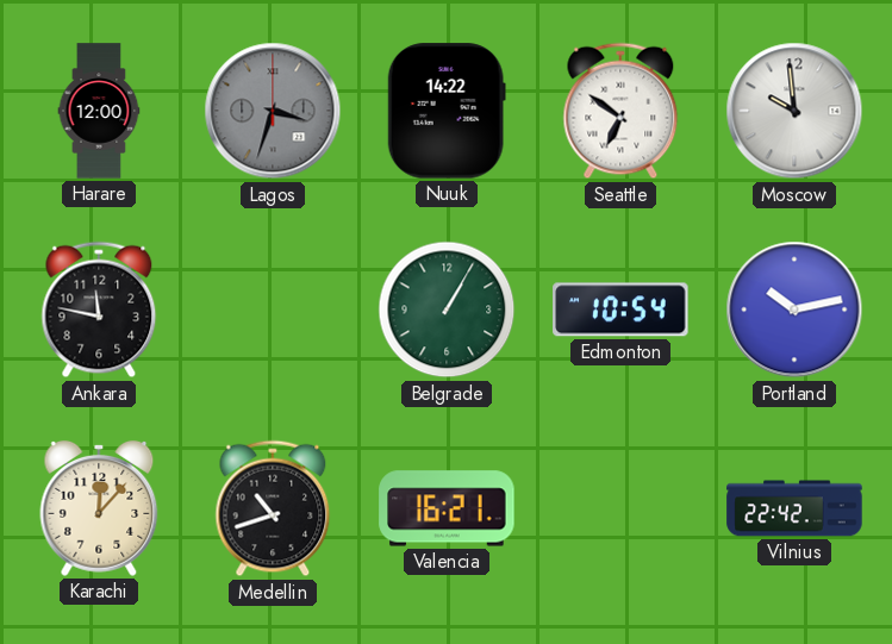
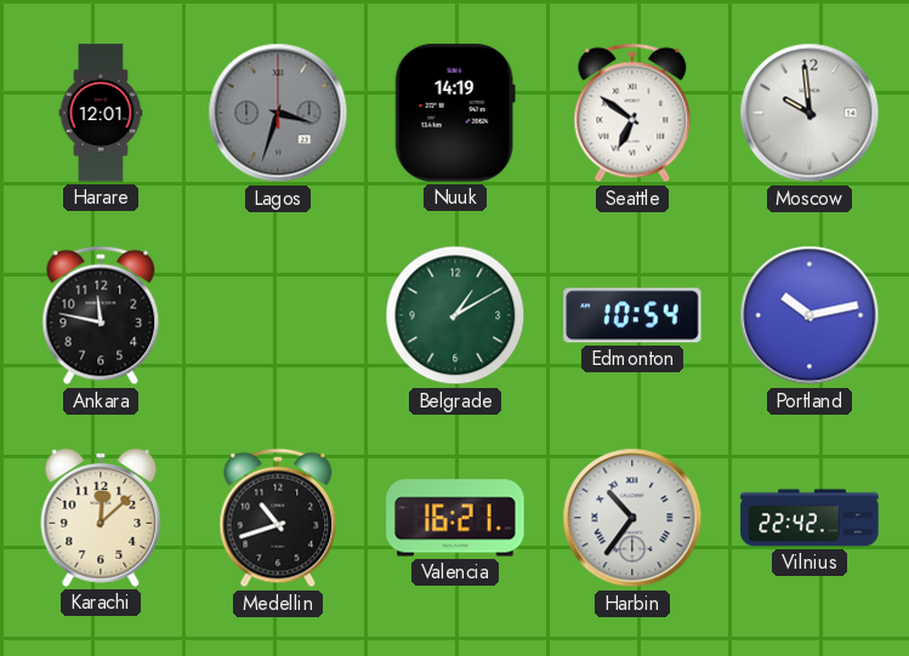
Harare: 12:00 -> 12:01 (101, 113)
Nuuk: 14:22 -> 14:19 (455, 113)
Belgrade: 1:05 -> 1:10 (455, 315)
Karachi: 12:07 -> 12:08 (101, 518)
Harbin: none -> 10:36 (632, 518)
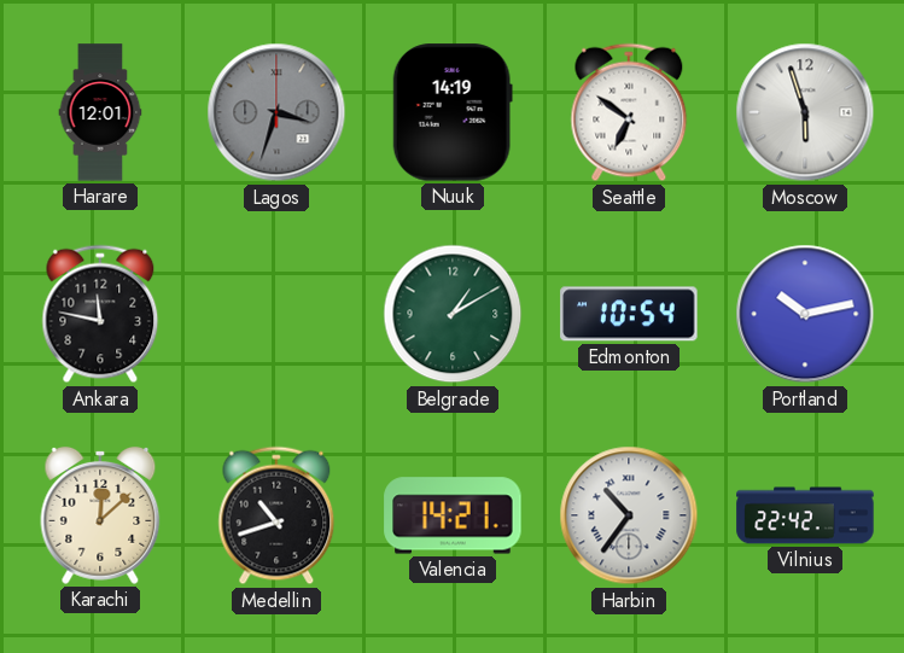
Moscow: 9:59 -> 5:57 (805, 112)
Valencia: 16:21 -> 14:21 (453, 515)
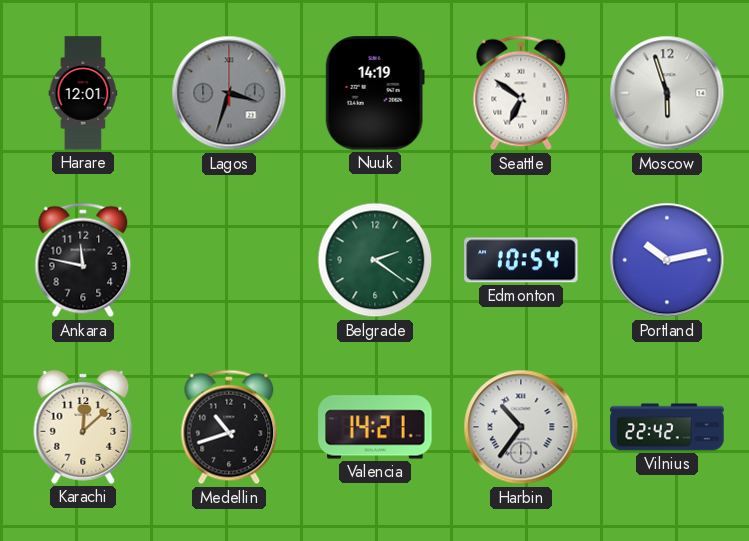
Belgrade: 1:10 -> 2:21 (375, 260)
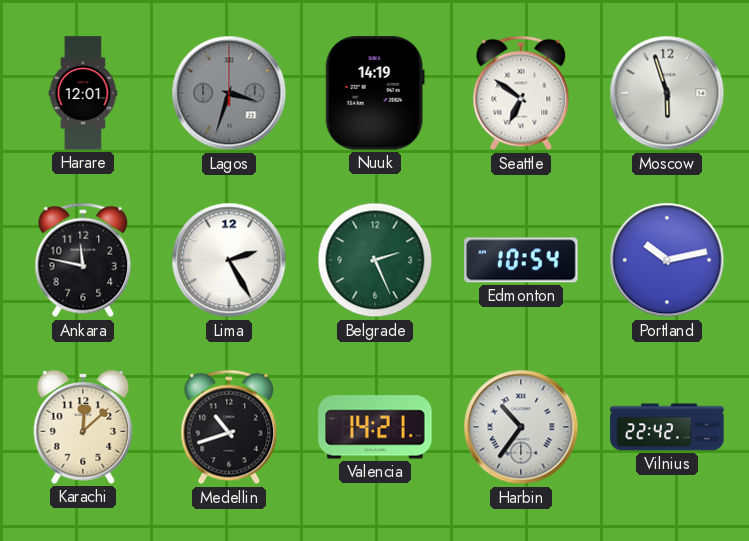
Lima: none -> 2:25 (229, 260)
Belgrade: 2:21 -> 2:26 (375, 260)
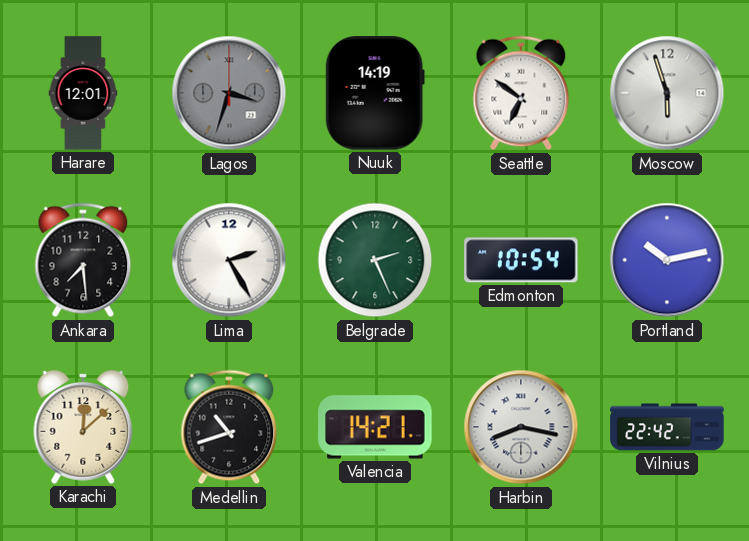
Ankara: 11:47 -> 7:29 (83, 260)
Harbin: 10:36 -> 8:17 (521, 427)
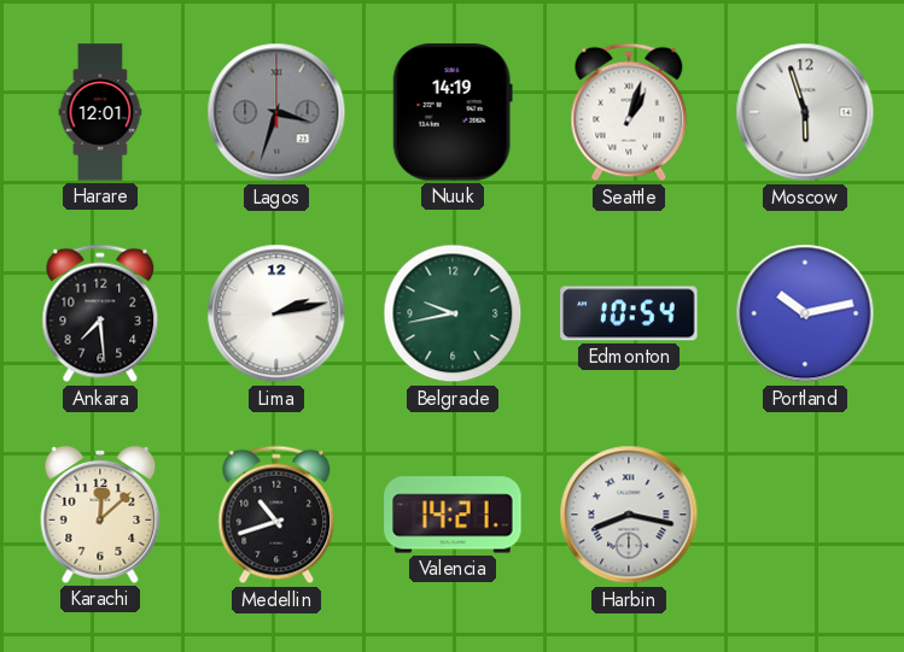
Seattle: 6:51 -> 1:03 (629, 112)
Lima: 2:25 -> 2:13 (276, 313)
Belgrade: 2:26 -> 9:43 (453, 313)
Vilnius: 22:42 -> none (667, 427)
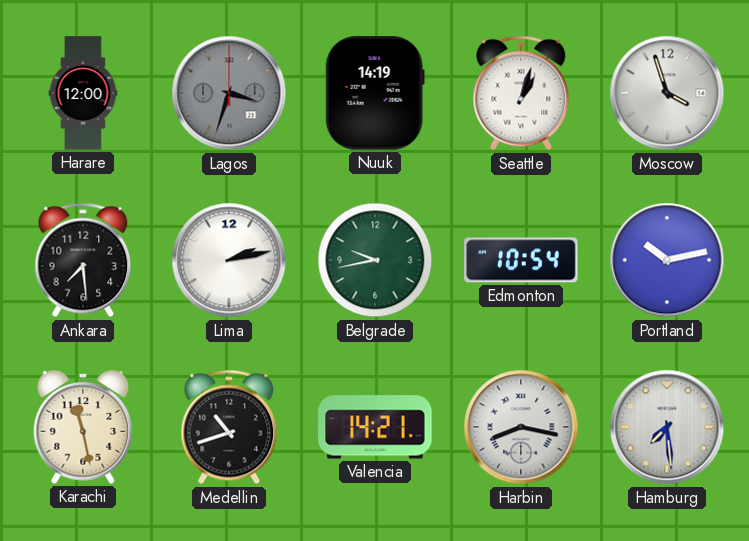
Harare: 12:01 -> 12:00 (83, 93)
Moscow: 5:57 -> 3:57 (667, 93)
Karachi: 12:08 -> 11:28 (83, 427)
Hamburg: none -> 7:29 (667, 427)
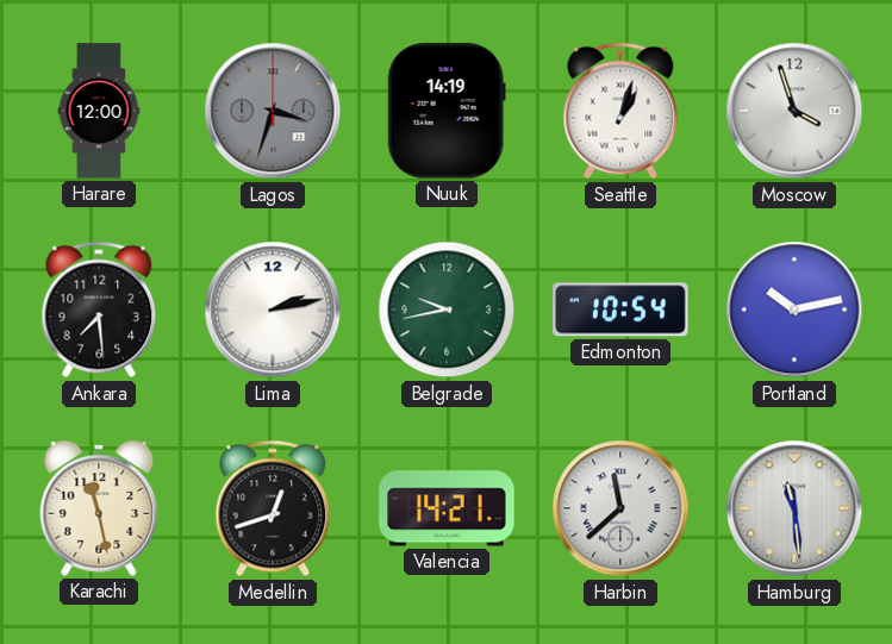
Medellin: 10:42 -> 12:42 (273, 508)
Harbin: 8:17 -> 11:38 (620, 508)
Hamburg: 7:29 -> 11:29 (794, 508)
